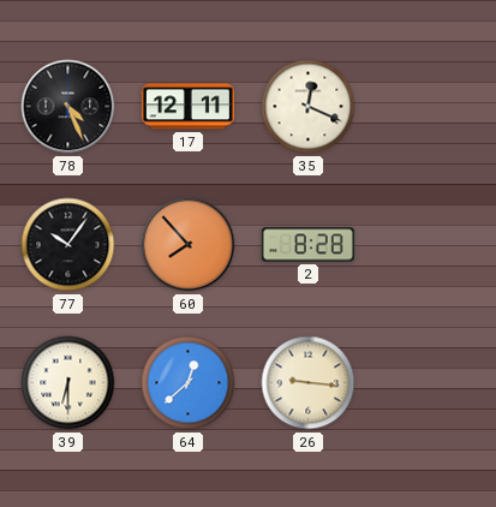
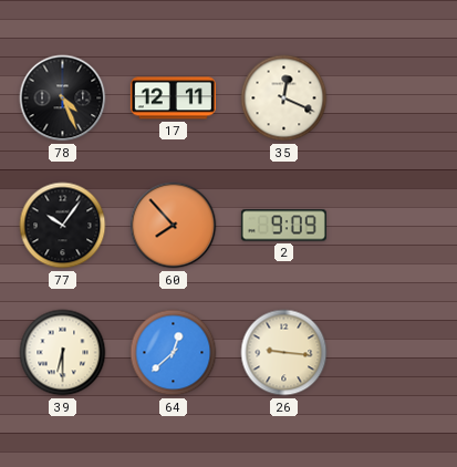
2: 8:28 -> 9:09 (283, 226)
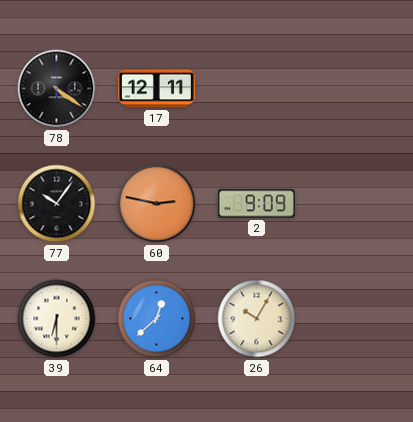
78: 4:26 -> 4:21 (57, 89)
35: 12:19 -> none (284, 98)
60: 7:53 -> 2:47 (157, 204)
26: 9:16 -> 10:05 (257, 319)
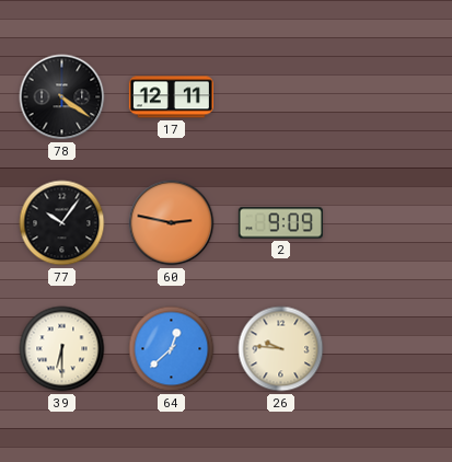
26: 10:05 -> 9:46 (281, 349)
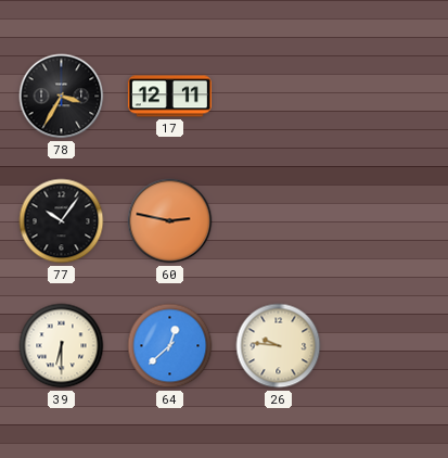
78: 4:21 -> 3:35 (62, 97)
2: 9:09 -> none (280, 223)
